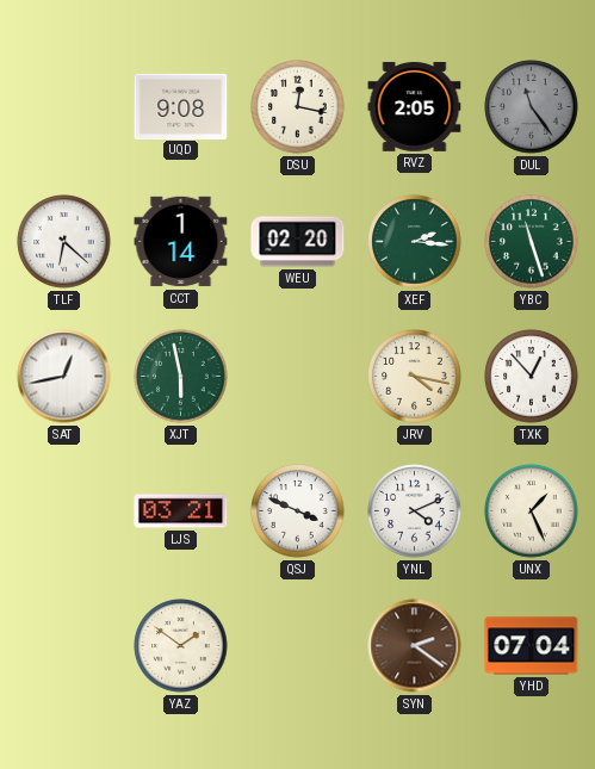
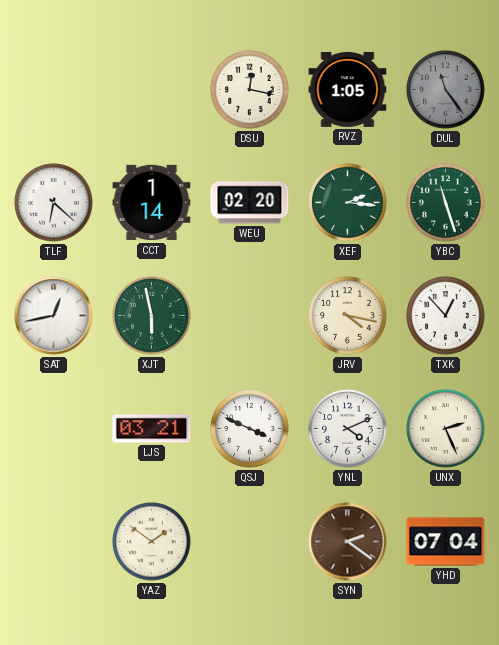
UQD: 9:08 -> none (181, 106)
RVZ: 2:05 -> 1:05 (348, 89)
UNX: 1:26 -> 2:26 (446, 429)
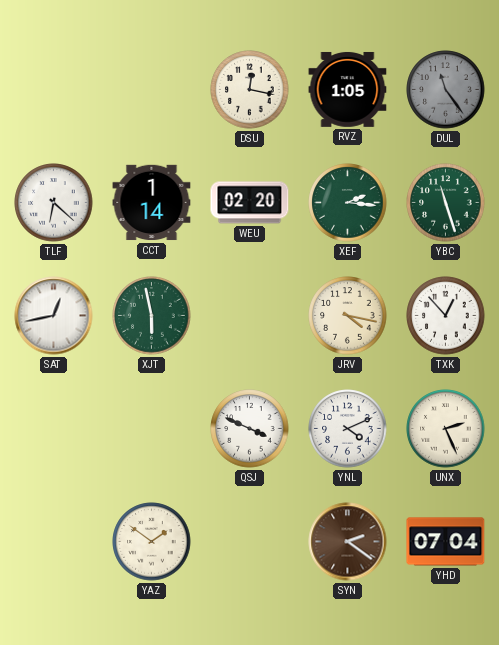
LJS: 03:21 -> none (152, 429)
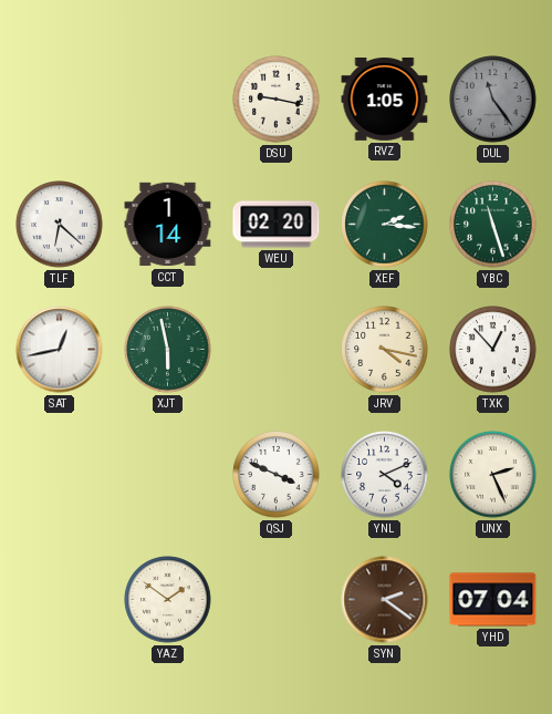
DSU: 12:17 -> 9:17 (277, 100)
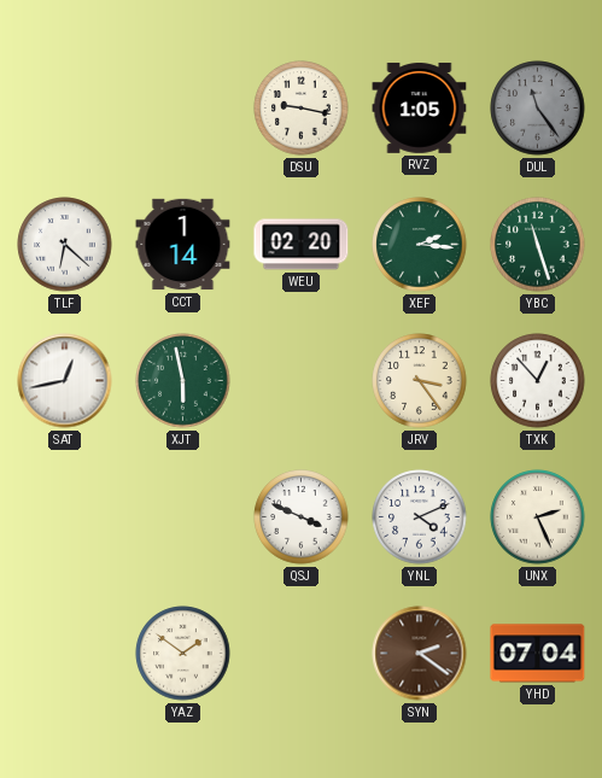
JRV: 4:17 -> 3:24 (420, 381)
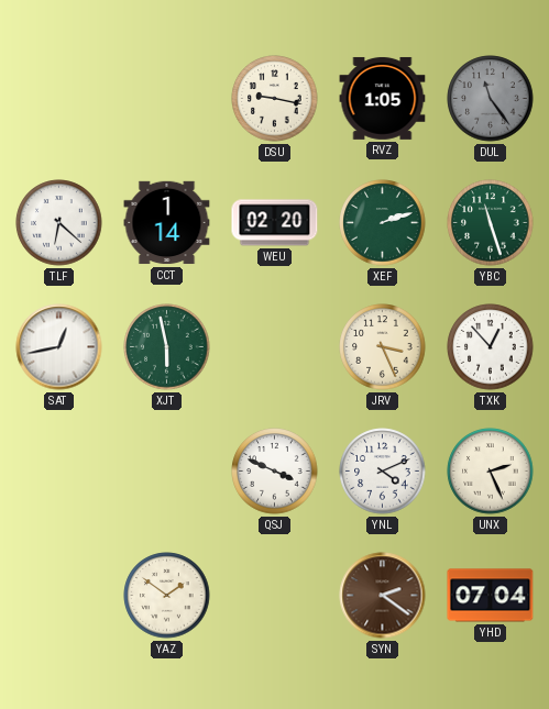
XEF: 2:16 -> 2:12 (383, 223)
JRV: 3:24 -> 3:26 (383, 347)
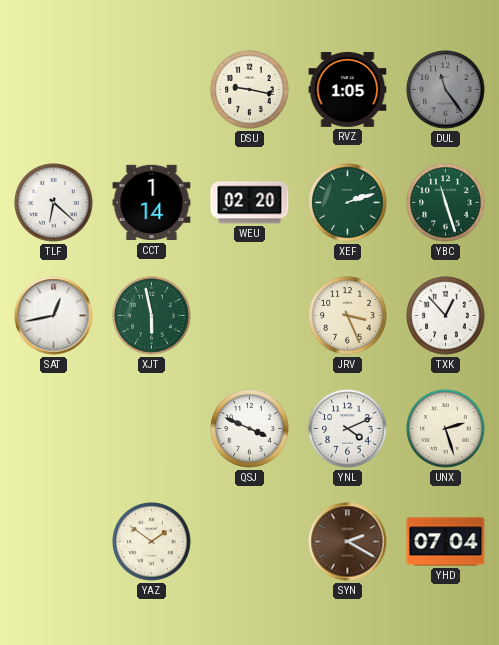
UNX: 2:26 -> 2:27 (446, 429)
SYN: 2:21 -> 2:20 (348, 542)
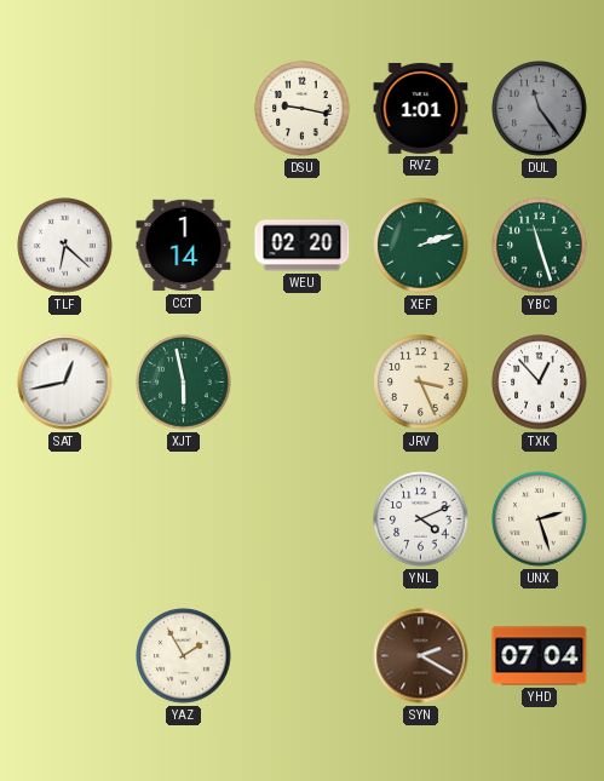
RVZ: 1:05 -> 1:01 (421, 108)
QSJ: 3:49 -> none (250, 429)
YAZ: 1:51 -> 1:55 (184, 656)
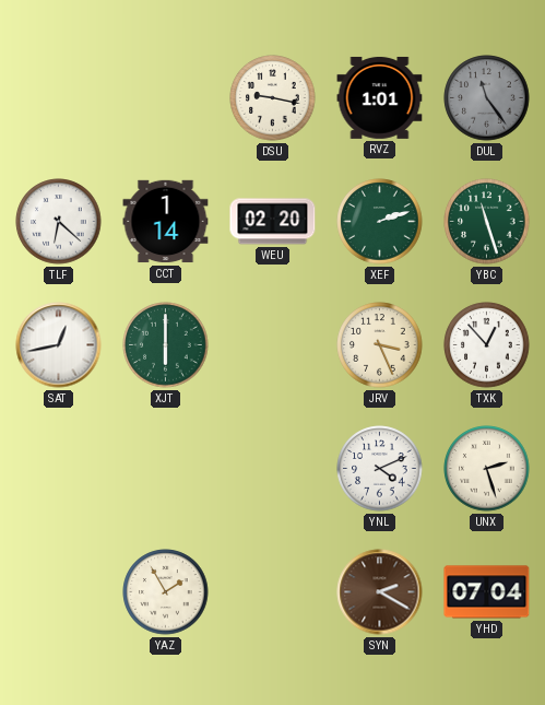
XJT: 5:58 -> 6:00 (166, 345)
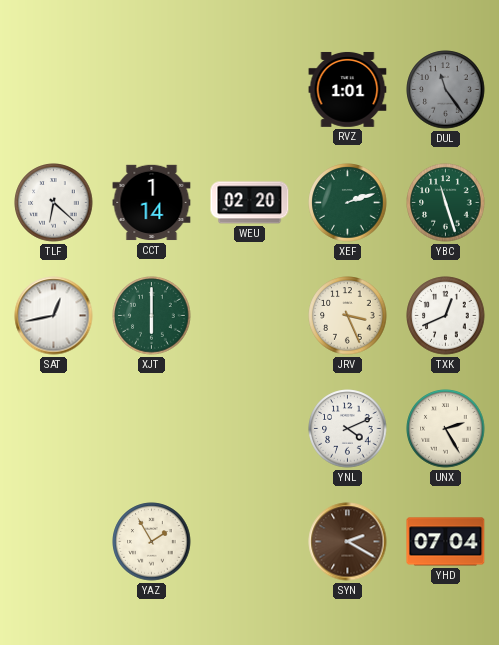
DSU: 9:17 -> none (273, 98)
TXK: 12:53 -> 12:41 (446, 316)
UNX: 2:27 -> 2:25 (446, 429)
